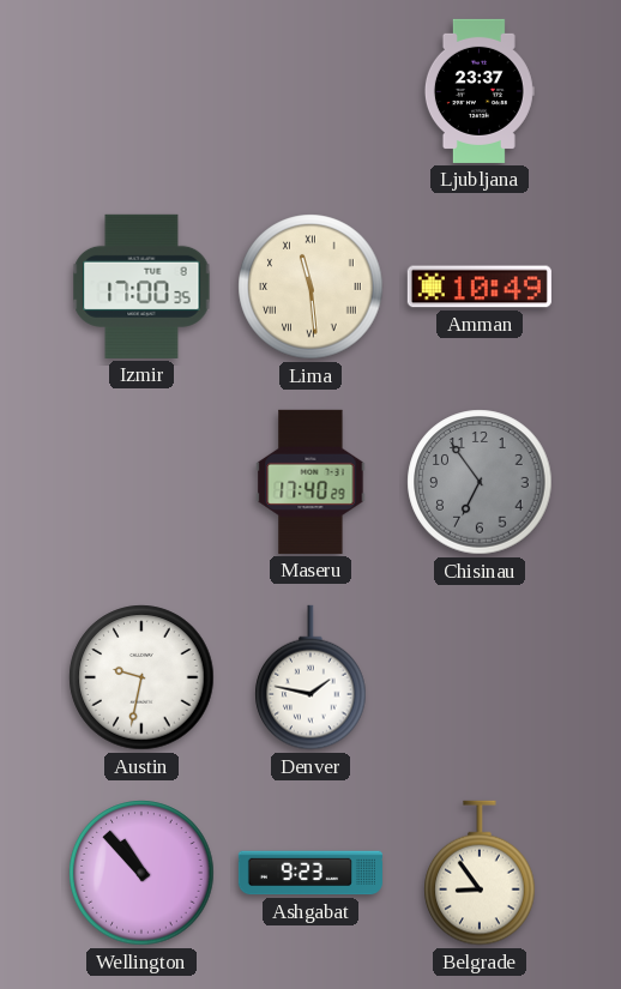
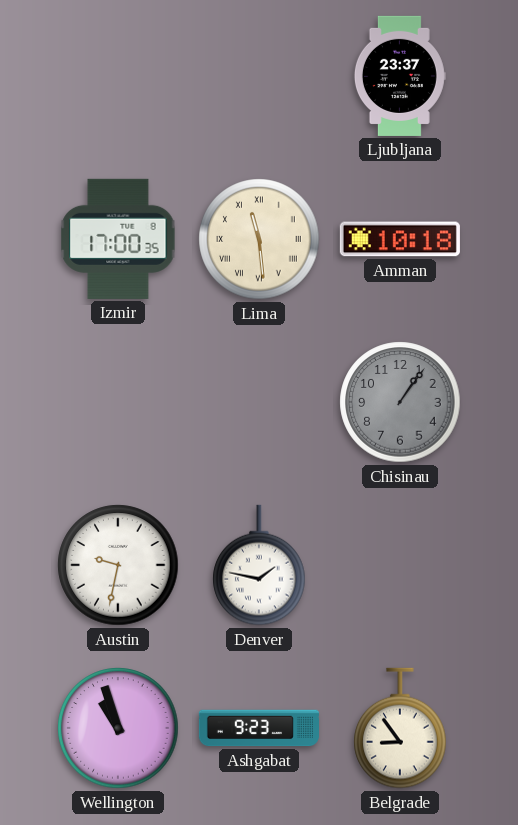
Amman: 10:49 -> 10:18 (400, 239)
Maseru: 17:40 -> none (310, 482)
Chisinau: 6:54 -> 1:06 (400, 402)
Wellington: 10:53 -> 10:57 (118, 728)
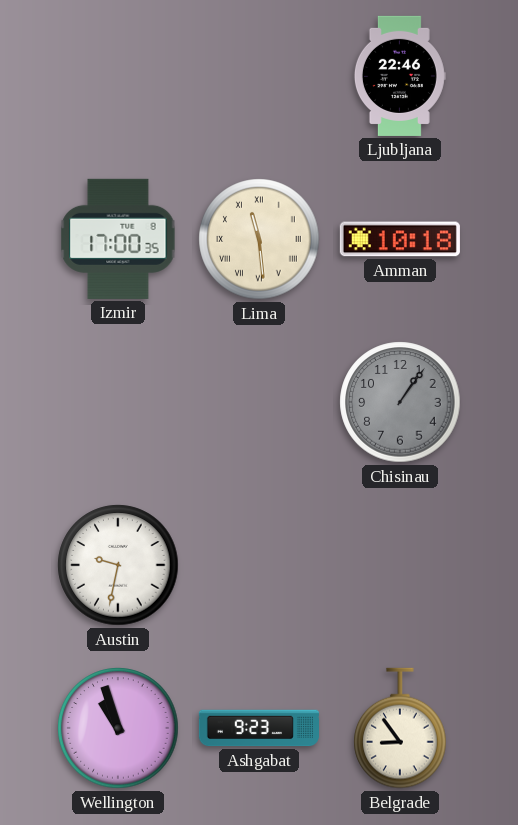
Ljubljana: 23:37 -> 22:46 (400, 76)
Denver: 1:47 -> none (259, 565)
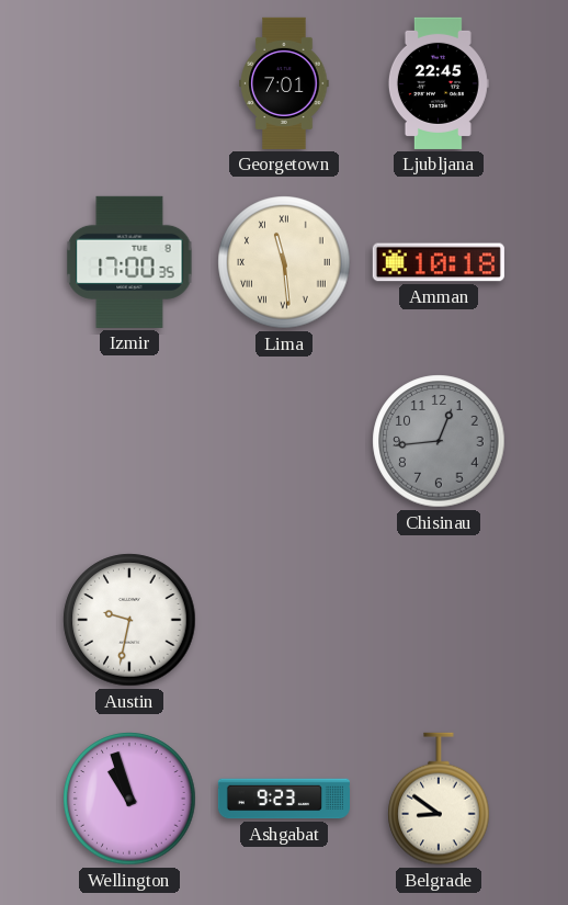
Georgetown: none -> 7:01 (284, 83)
Ljubljana: 22:46 -> 22:45 (439, 83)
Chisinau: 1:06 -> 12:44 (439, 441)
Belgrade: 8:54 -> 8:51 (439, 799)
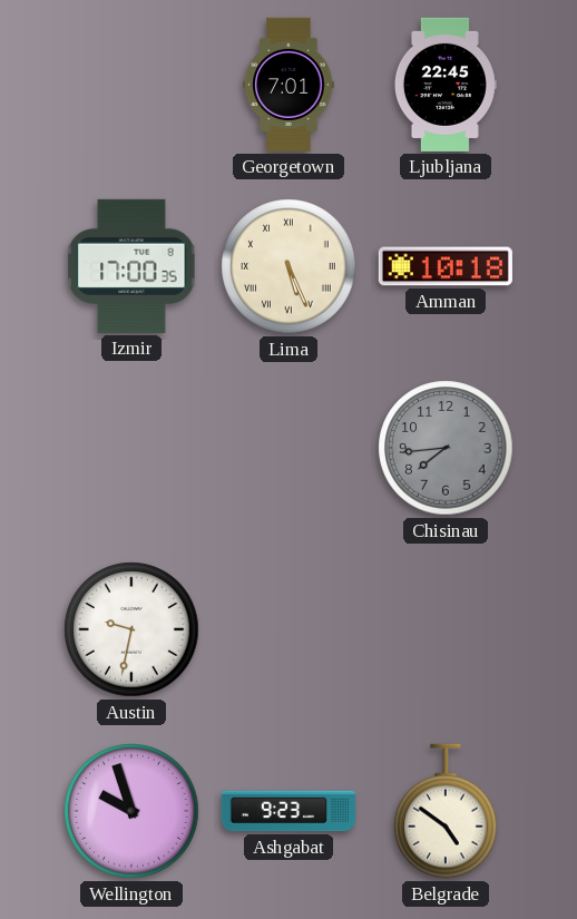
Lima: 11:29 -> 5:26 (288, 266)
Chisinau: 12:44 -> 7:44 (446, 448)
Wellington: 10:57 -> 9:57 (131, 811)
Belgrade: 8:51 -> 4:51 (446, 811)
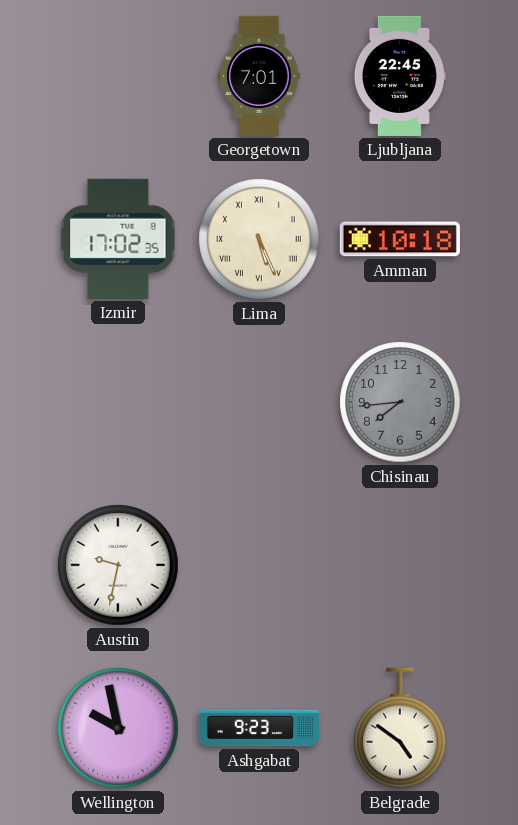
Izmir: 17:00 -> 17:02 (118, 239)
Wellington: 9:57 -> 9:58 (118, 728)
